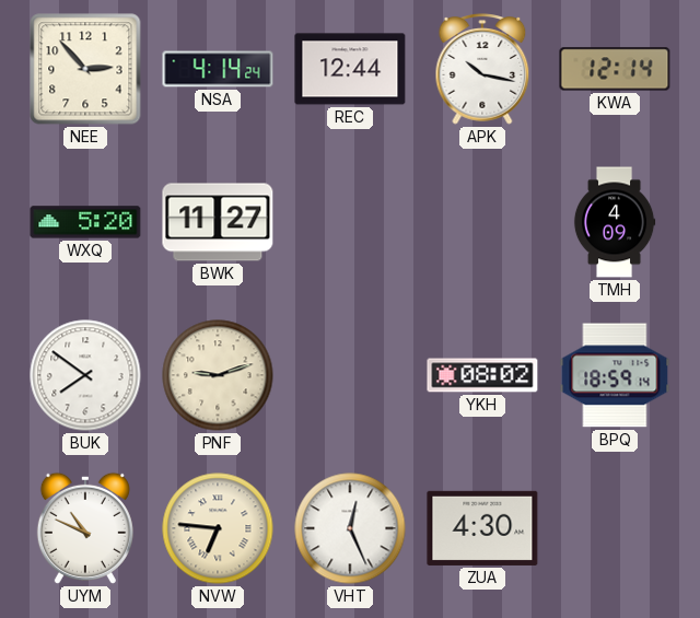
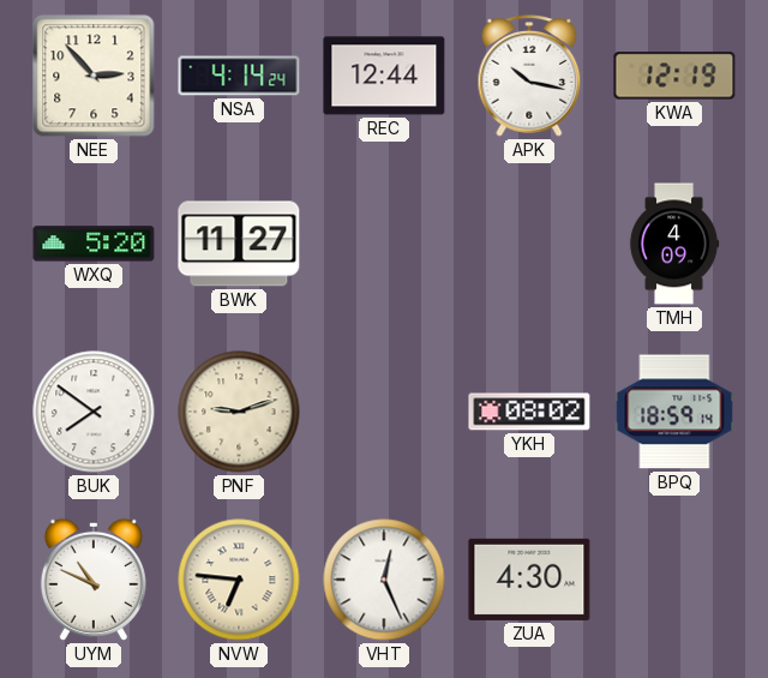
KWA: 12:14 -> 12:19 (674, 76)
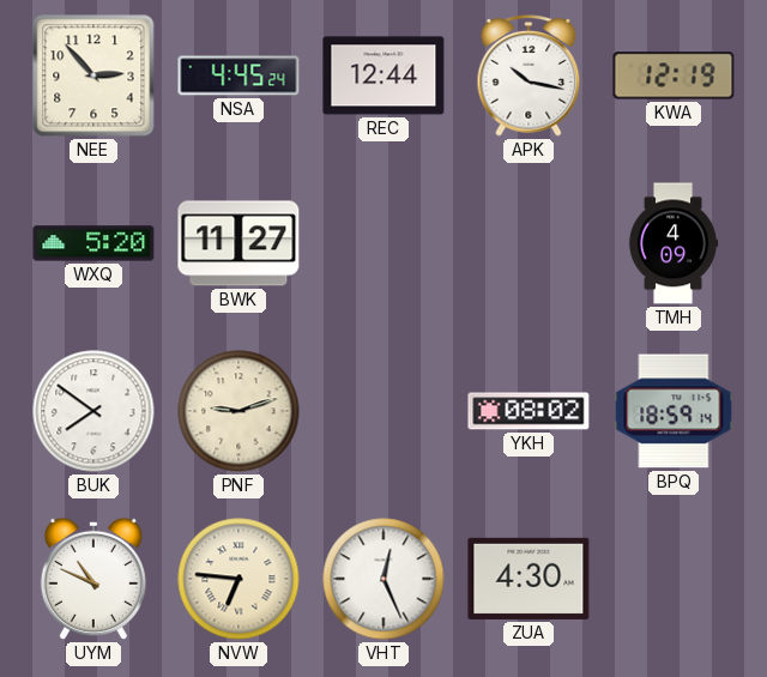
NSA: 4:14 -> 4:45 (238, 75)
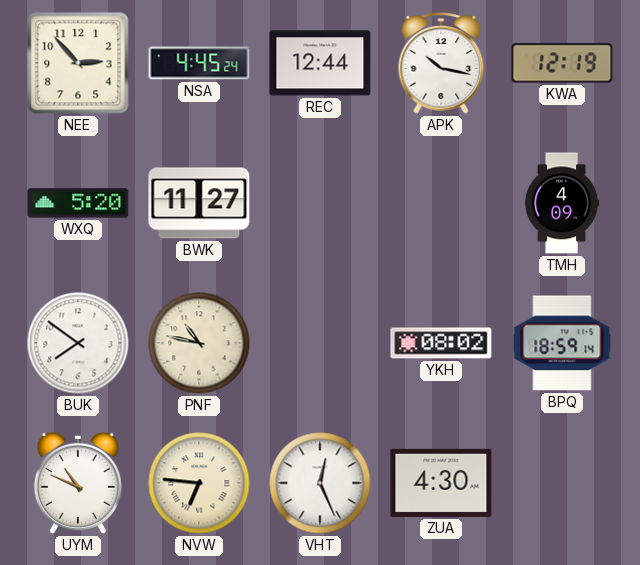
PNF: 9:12 -> 10:47 (199, 343)
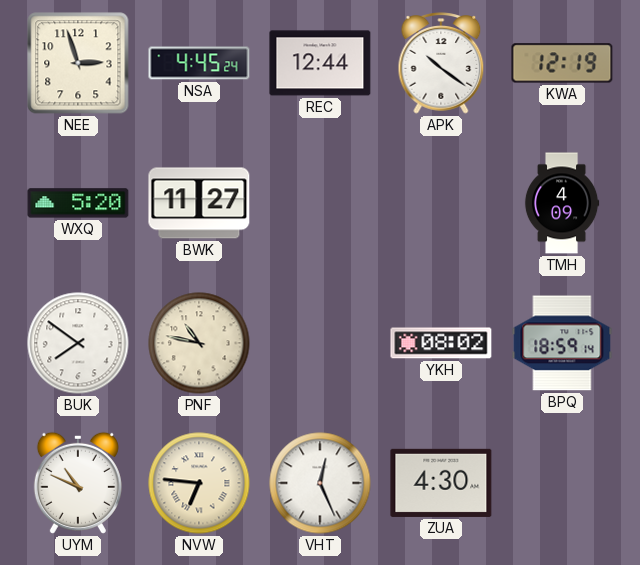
NEE: 2:53 -> 2:57 (78, 63)
APK: 10:17 -> 10:21 (441, 63)
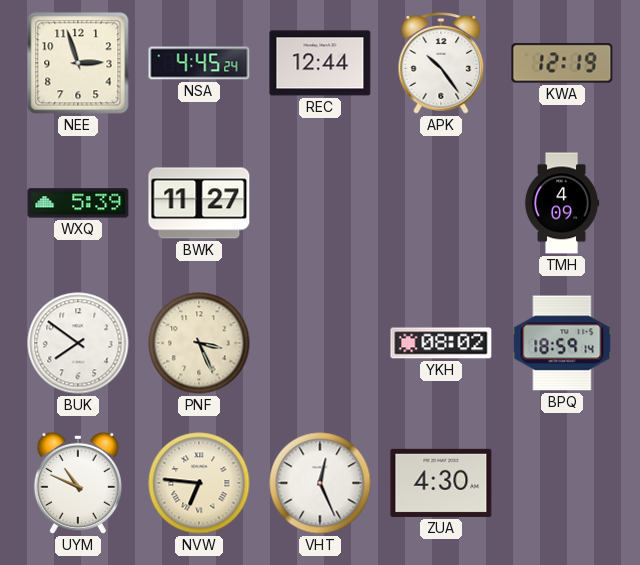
APK: 10:21 -> 10:24 (441, 63)
WXQ: 5:20 -> 5:39 (78, 203)
PNF: 10:47 -> 3:26 (199, 343)
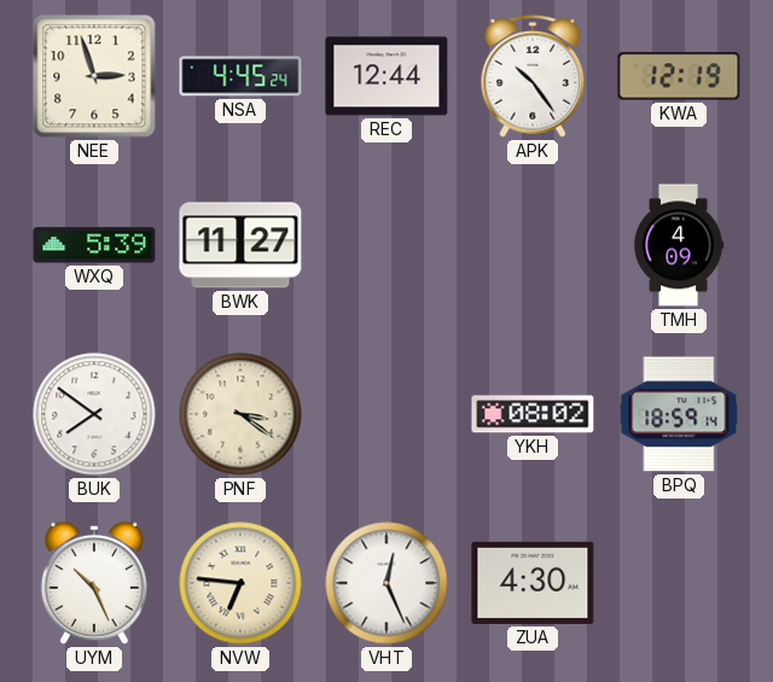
PNF: 3:26 -> 3:21 (240, 414)
UYM: 10:49 -> 10:26 (94, 583)
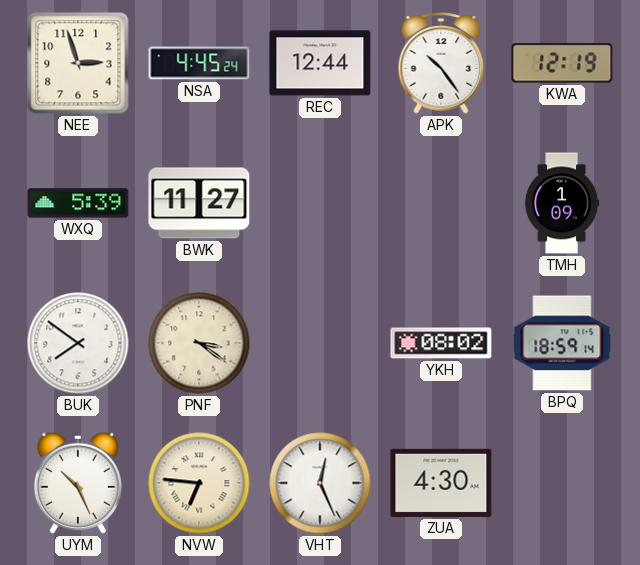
TMH: 4:09 -> 1:09 (562, 203)
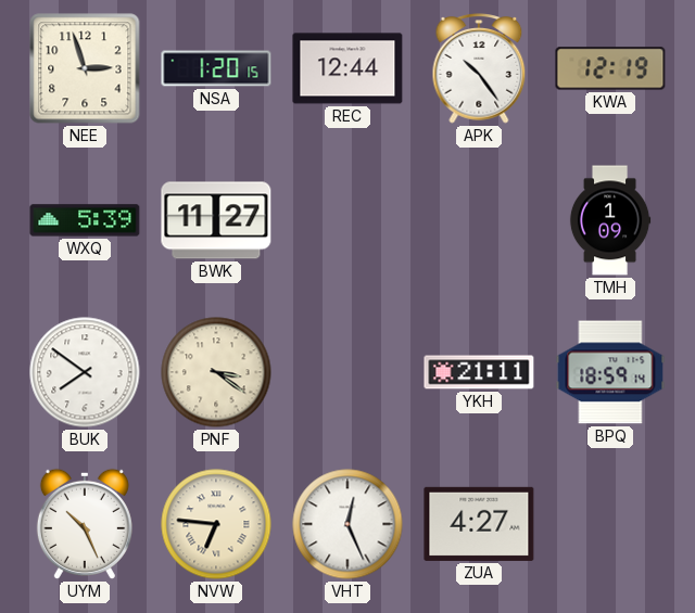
NSA: 4:45 -> 1:20 (216, 68)
YKH: 08:02 -> 21:11 (479, 372)
ZUA: 4:30 -> 4:27 (479, 524)
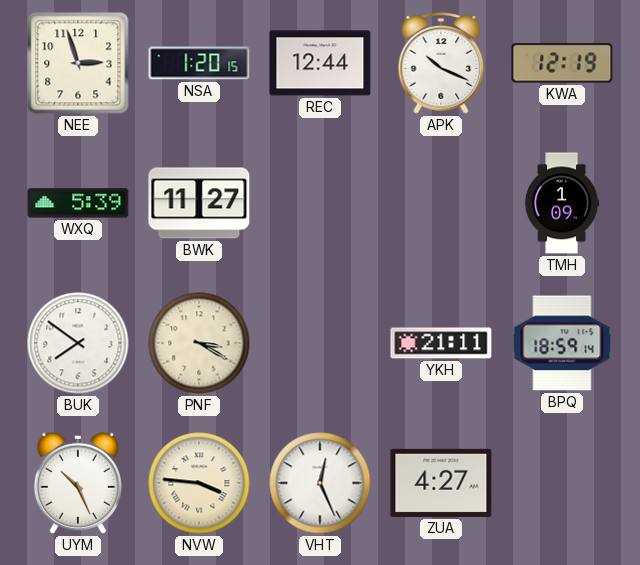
APK: 10:24 -> 10:19 (441, 63)
PNF: 3:21 -> 3:20 (199, 343)
NVW: 6:46 -> 3:46 (199, 483)
